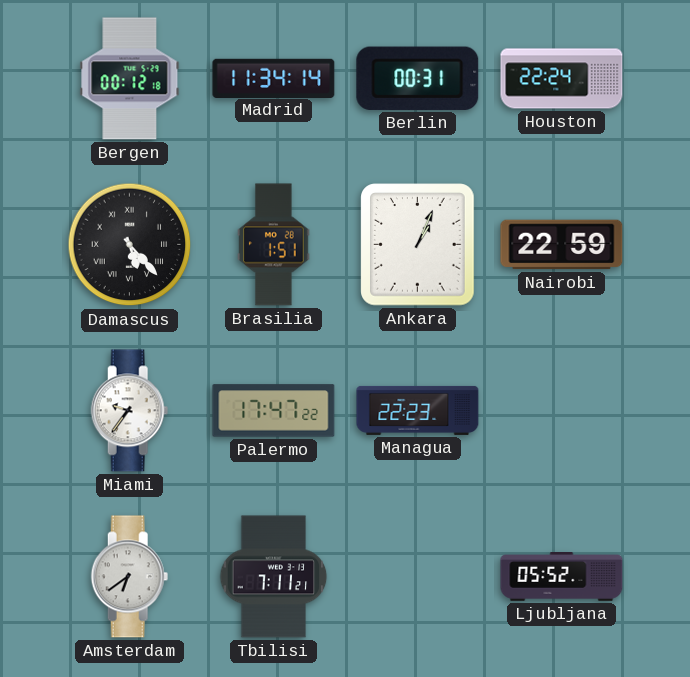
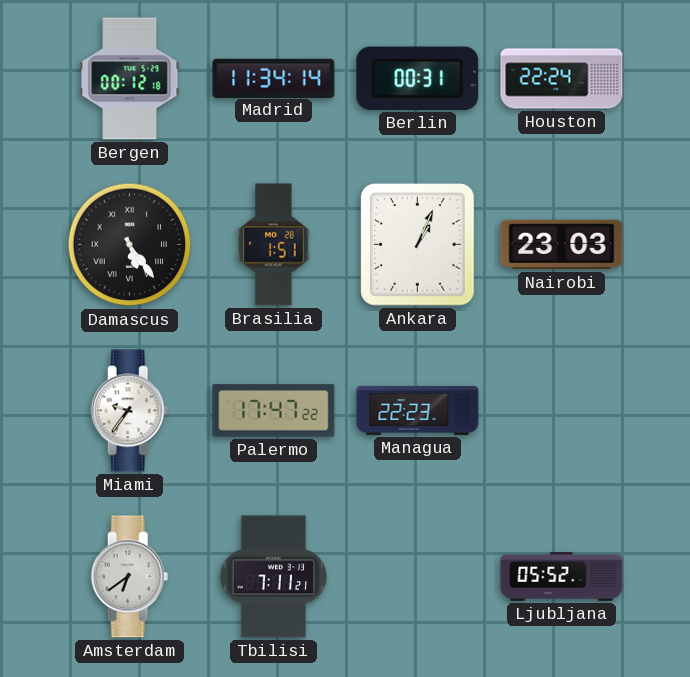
Damascus: 5:23 -> 5:24 (130, 245)
Nairobi: 22:59 -> 23:03 (562, 245)
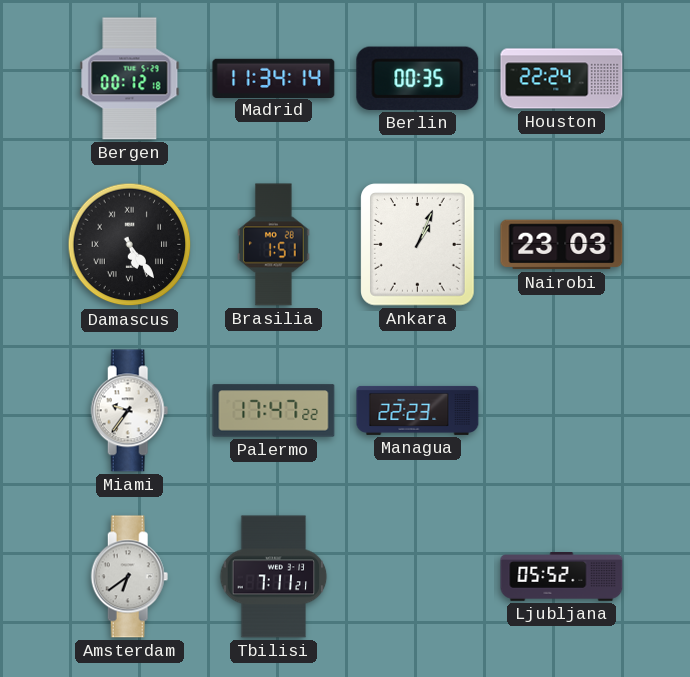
Berlin: 00:31 -> 00:35 (418, 78)
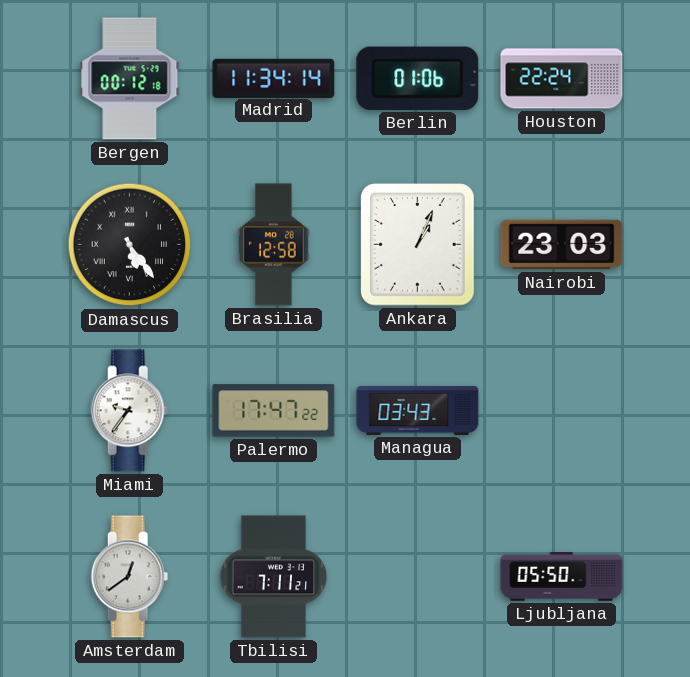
Berlin: 00:35 -> 01:06 (418, 78)
Brasilia: 1:51 -> 12:58 (274, 245)
Managua: 22:23 -> 03:43 (418, 410)
Amsterdam: 6:39 -> 12:39 (130, 577)
Ljubljana: 05:52 -> 05:50 (562, 577)
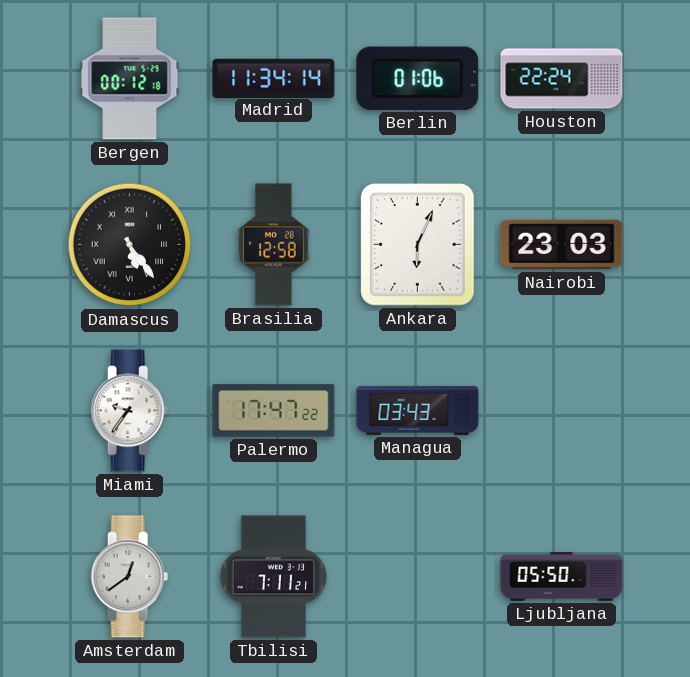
Ankara: 1:04 -> 6:04 (418, 245)
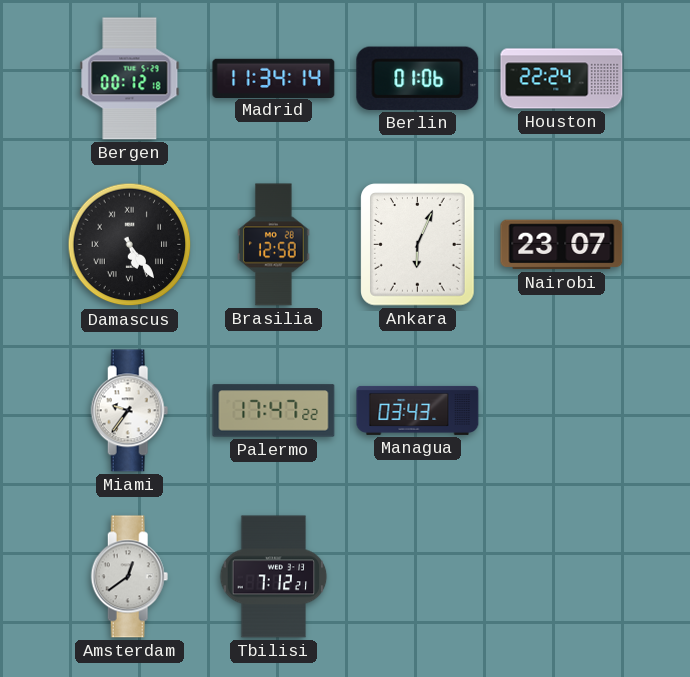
Nairobi: 23:03 -> 23:07 (562, 245)
Tbilisi: 7:11 -> 7:12 (274, 577)
Ljubljana: 05:50 -> none (562, 577)
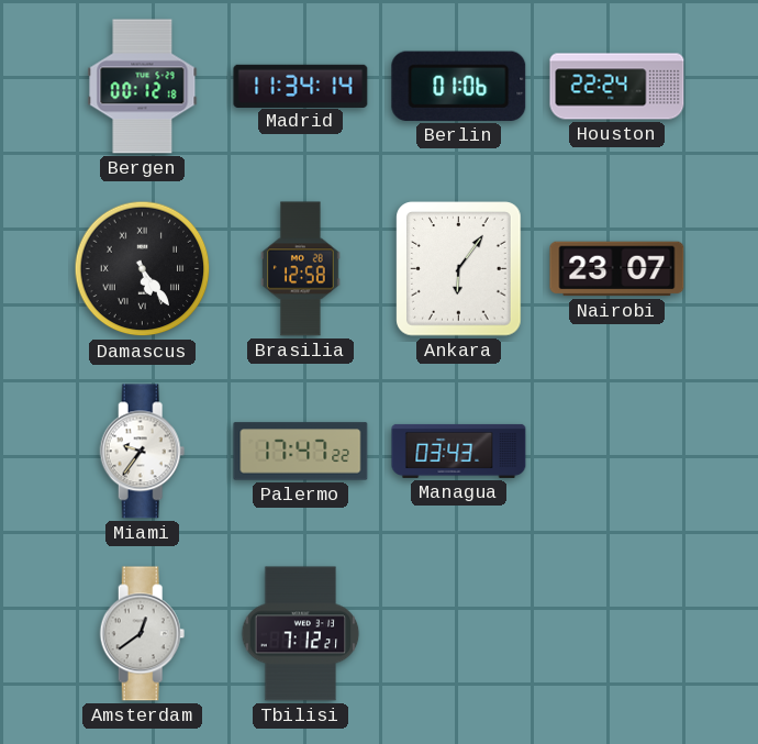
Ankara: 6:04 -> 6:06 (459, 269)
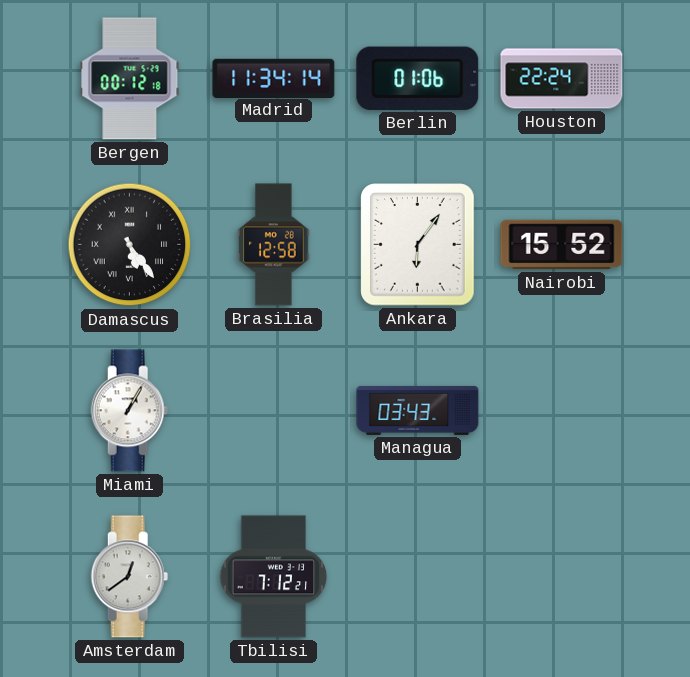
Nairobi: 23:07 -> 15:52 (562, 245)
Miami: 9:36 -> 1:05 (130, 411)
Palermo: 17:47 -> none (301, 452)
